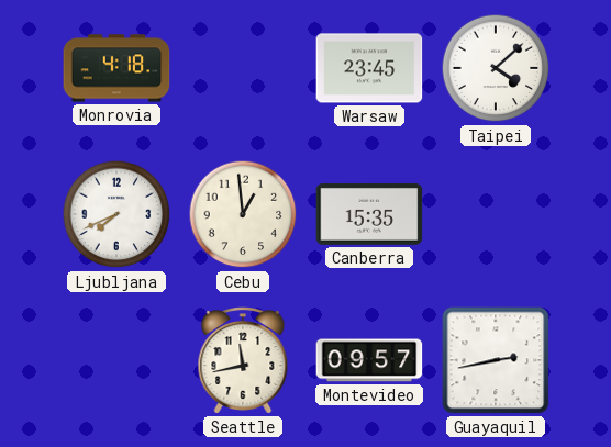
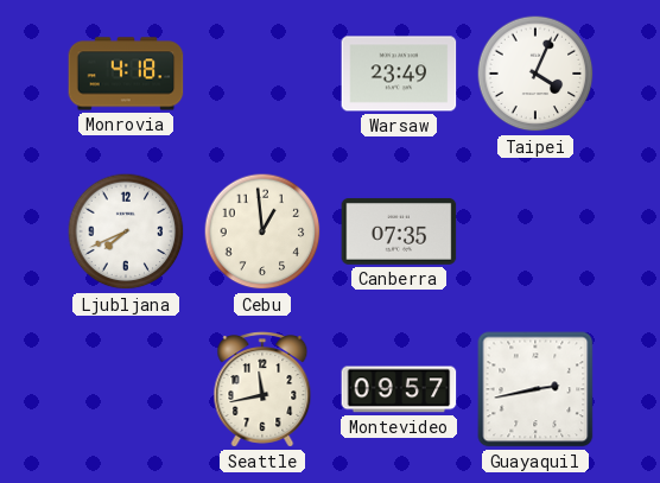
Warsaw: 23:45 -> 23:49 (399, 74)
Taipei: 4:08 -> 4:04 (535, 74)
Canberra: 15:35 -> 07:35 (399, 231)
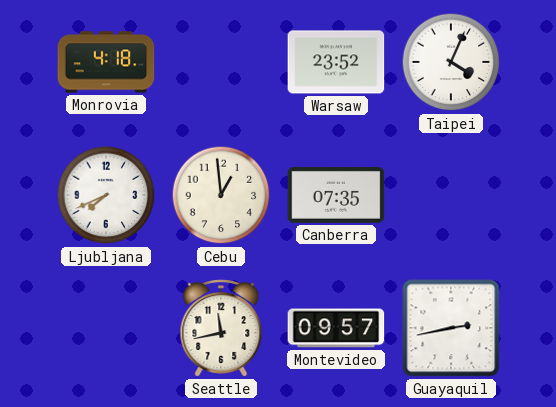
Warsaw: 23:49 -> 23:52 (336, 62)
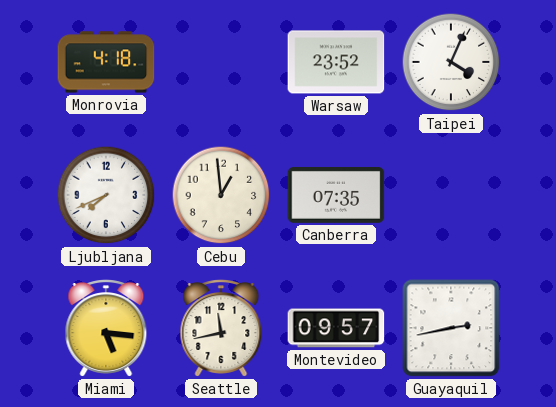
Miami: none -> 5:16 (106, 328)
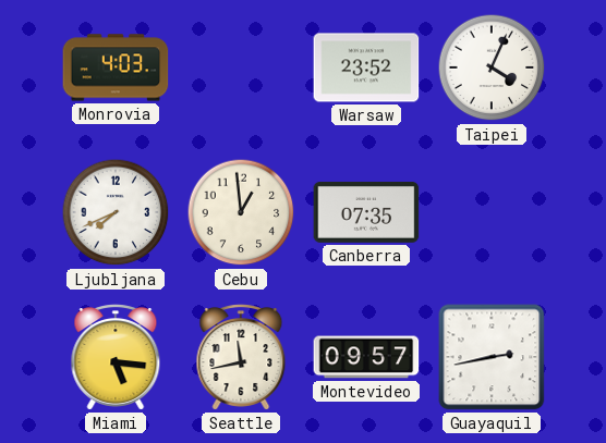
Monrovia: 4:18 -> 4:03 (116, 67)
